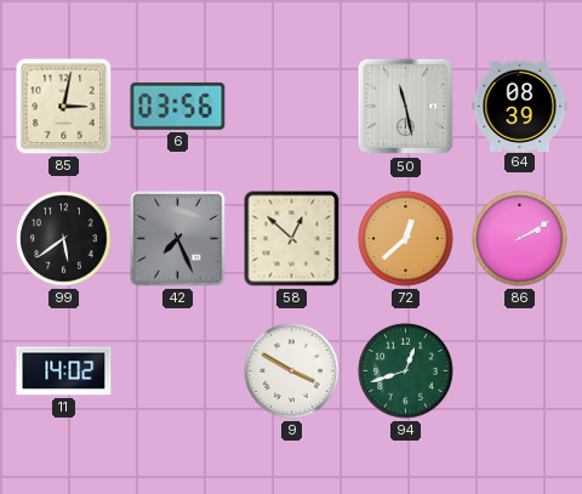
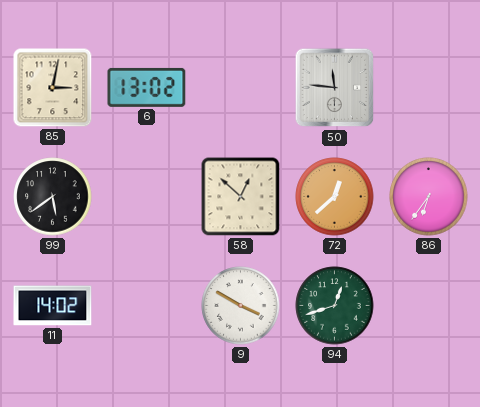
6: 03:56 -> 13:02 (147, 87)
50: 11:28 -> 11:46 (335, 88)
64: 08:39 -> none (520, 106)
42: 7:26 -> none (178, 239)
86: 2:10 -> 6:36 (429, 197)
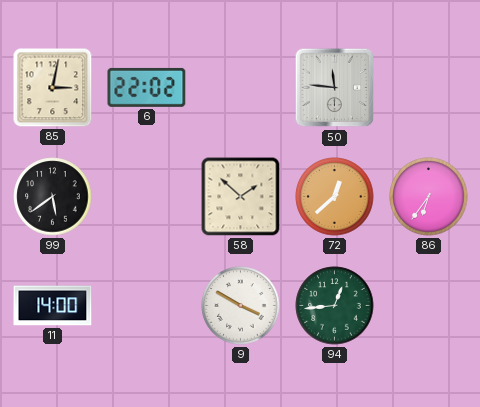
6: 13:02 -> 22:02 (147, 87)
58: 12:52 -> 1:52 (241, 197)
11: 14:02 -> 14:00 (53, 306)
94: 12:42 -> 12:44 (335, 306)
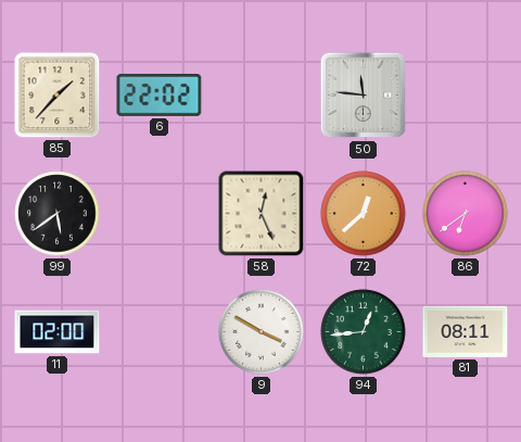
85: 3:02 -> 1:37 (58, 96)
58: 1:52 -> 12:26 (262, 214)
86: 6:36 -> 6:39 (466, 214)
11: 14:00 -> 02:00 (58, 332)
81: none -> 08:11 (466, 331)
